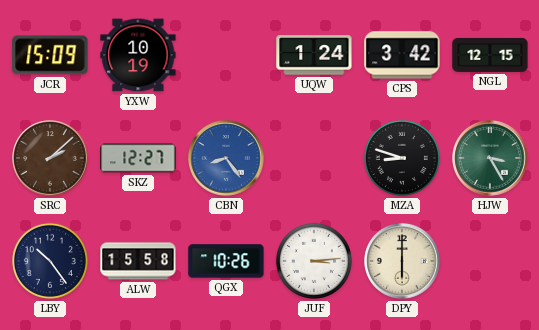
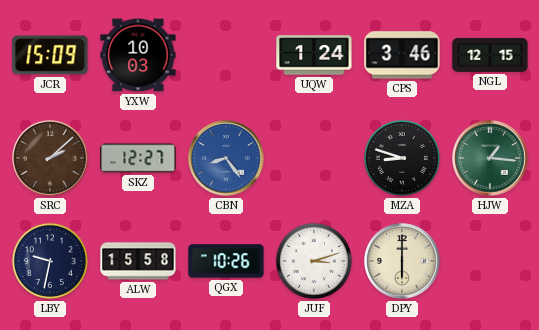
YXW: 10:19 -> 10:03 (138, 55)
CPS: 3:42 -> 3:46 (402, 55)
HJW: 3:25 -> 1:16 (490, 158)
LBY: 10:24 -> 9:32 (50, 261)
JUF: 3:14 -> 3:12 (314, 261)
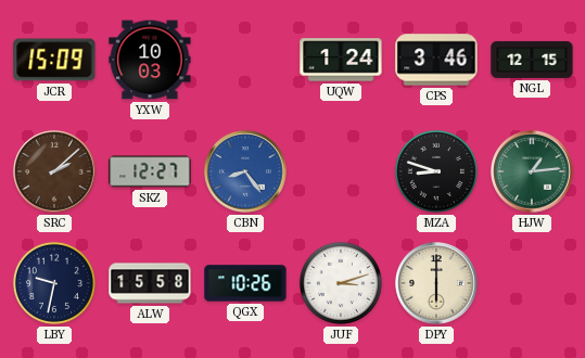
HJW: 1:16 -> 1:14 (532, 171)
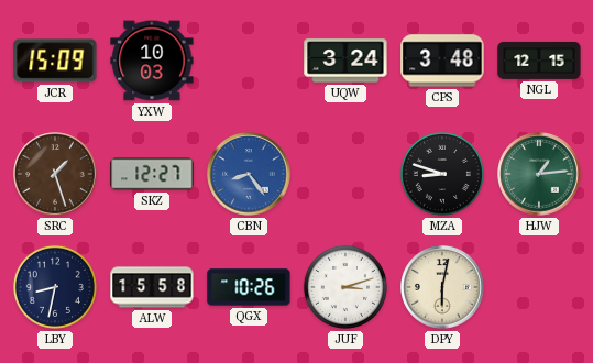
UQW: 1:24 -> 3:24 (345, 61)
CPS: 3:46 -> 3:48 (442, 61)
SRC: 2:08 -> 1:27 (55, 174)
LBY: 9:32 -> 8:32 (55, 287)
DPY: 6:00 -> 6:02 (442, 287)
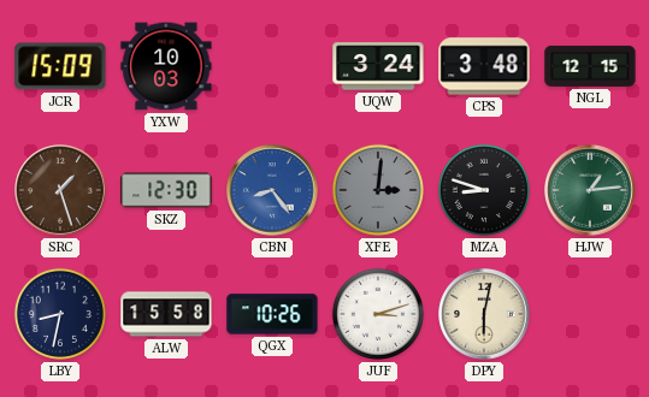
SKZ: 12:27 -> 12:30 (166, 190)
XFE: none -> 3:01 (378, 190)
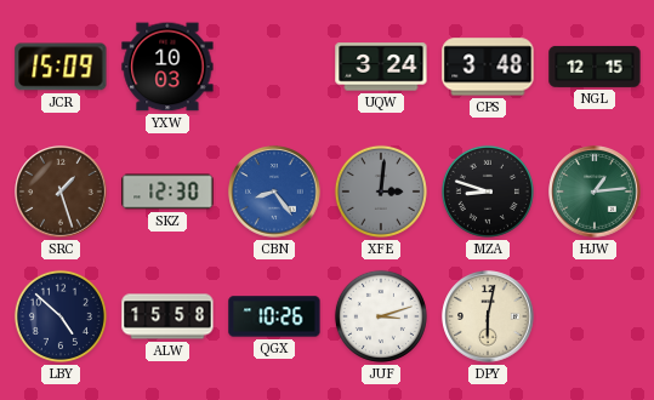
LBY: 8:32 -> 4:52 (61, 316)
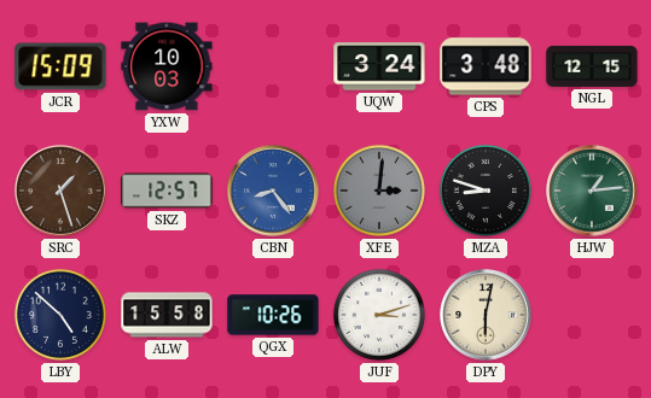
SKZ: 12:30 -> 12:57 (167, 191)
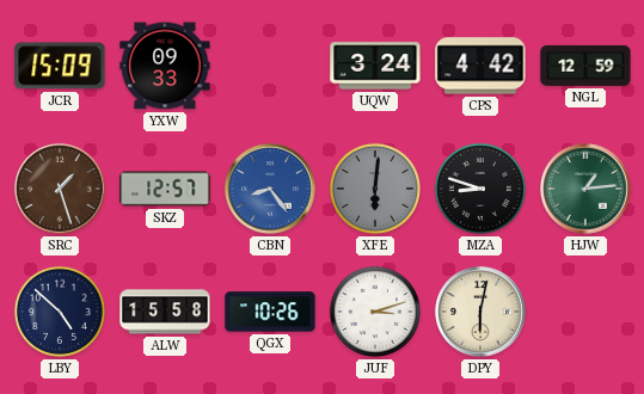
YXW: 10:03 -> 09:33 (165, 66)
CPS: 3:48 -> 4:42 (480, 66)
NGL: 12:15 -> 12:59 (585, 66)
XFE: 3:01 -> 6:01 (375, 189)
